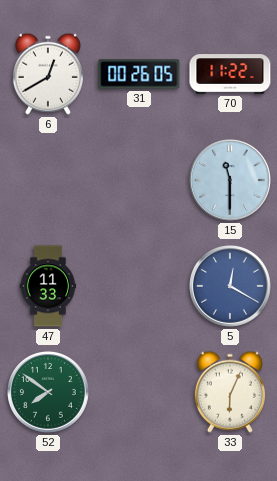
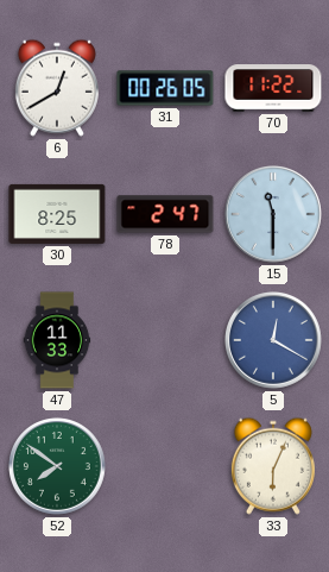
30: none -> 8:25 (57, 214)
78: none -> 2:47 (165, 214)
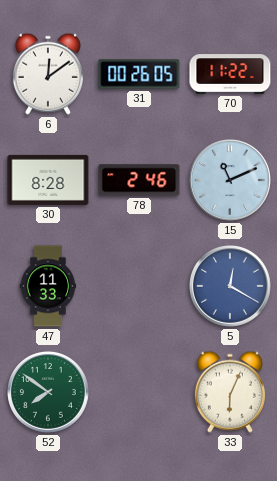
6: 12:40 -> 12:09 (48, 74)
30: 8:25 -> 8:28 (48, 180)
78: 2:47 -> 2:46 (139, 180)
15: 11:30 -> 11:11 (231, 181)
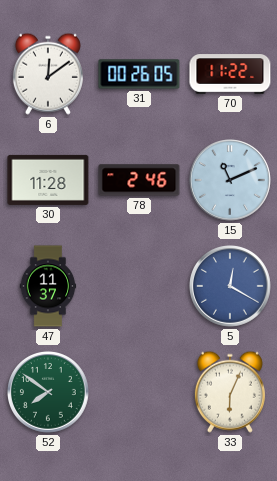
30: 8:28 -> 11:28 (48, 180)
47: 11:33 -> 11:37 (48, 286)
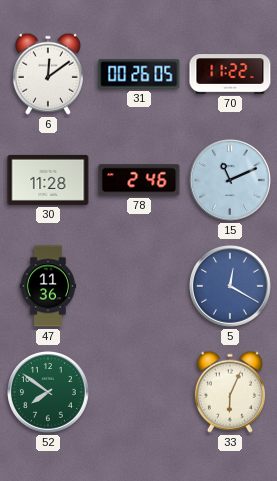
47: 11:37 -> 11:36 (48, 286)
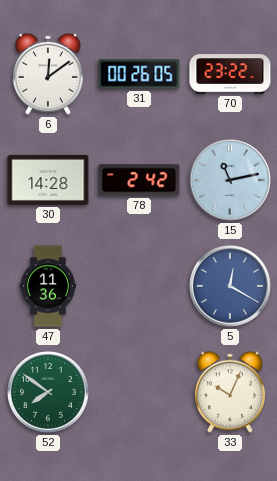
70: 11:22 -> 23:22 (230, 74)
30: 11:28 -> 14:28 (48, 180)
78: 2:46 -> 2:42 (139, 180)
15: 11:11 -> 11:13 (231, 181)
33: 6:04 -> 10:04 (230, 392)
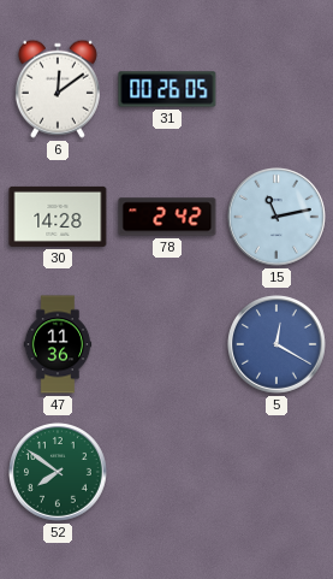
70: 23:22 -> none (230, 74)
33: 10:04 -> none (230, 392)
